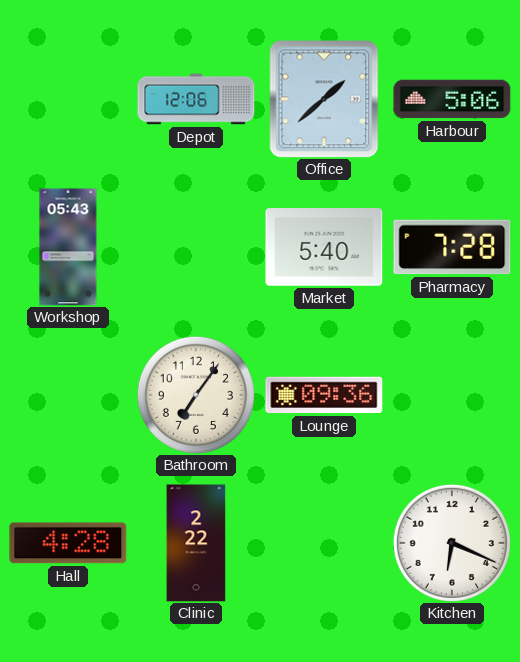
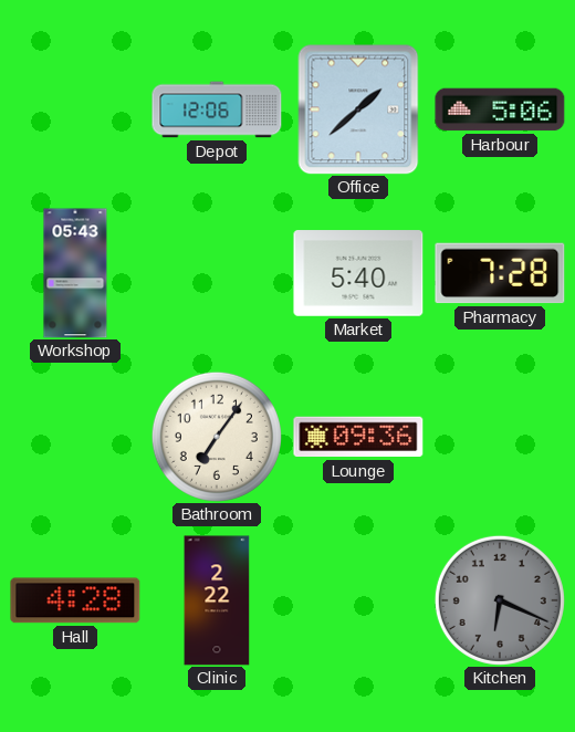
Kitchen dial: white -> grey (500, 600)
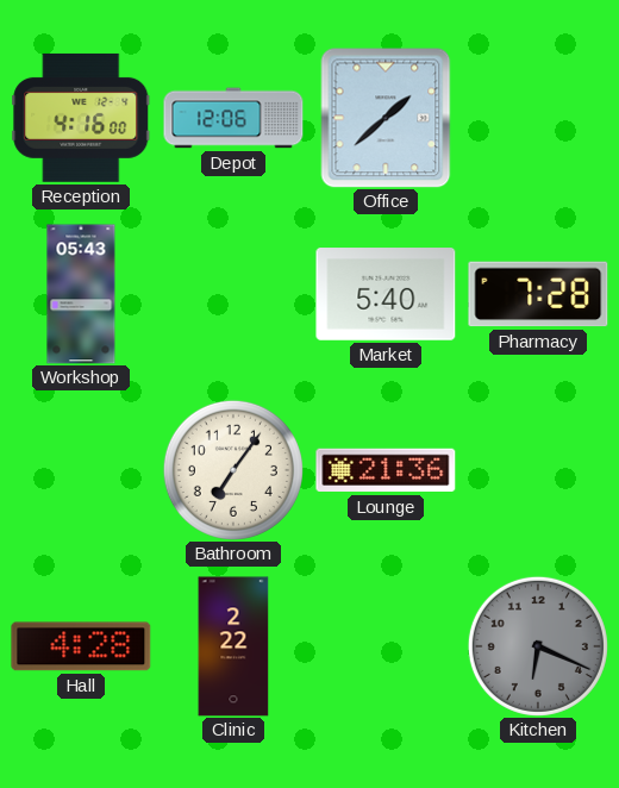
Reception: none -> 4:16 (81, 118)
Harbour: 5:06 -> none (500, 109)
Lounge: 09:36 -> 21:36 (386, 470)
